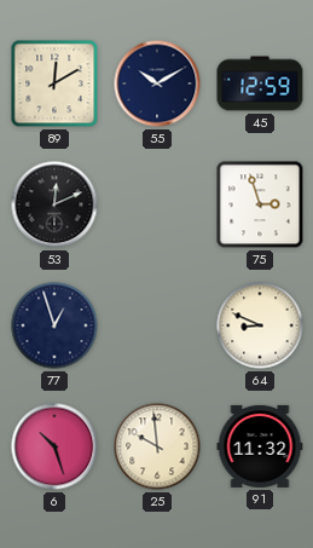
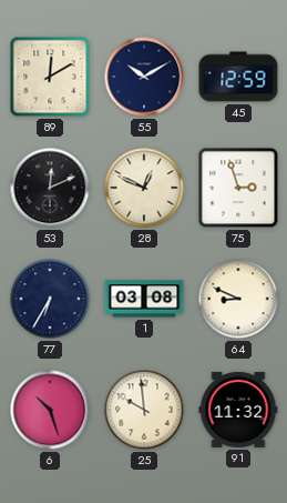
28: none -> 12:49 (144, 188)
77: 12:57 -> 6:35 (50, 299)
1: none -> 03:08 (144, 299)
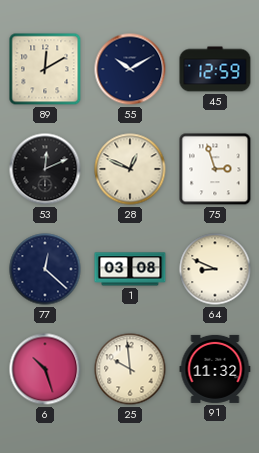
77: 6:35 -> 12:22 (45, 269)
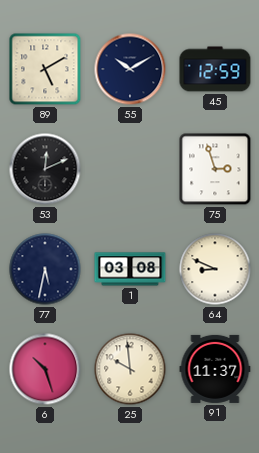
89: 12:10 -> 5:10 (45, 69)
28: 12:49 -> none (130, 169)
77: 12:22 -> 5:32 (45, 269)
91: 11:32 -> 11:37 (215, 369)
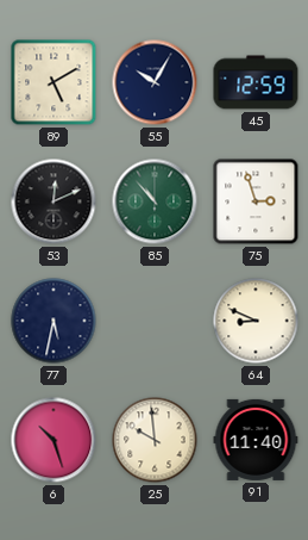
55: 10:10 -> 10:05 (155, 82)
85: none -> 10:53 (155, 201)
1: 03:08 -> none (130, 269)
91: 11:37 -> 11:40 (256, 440)
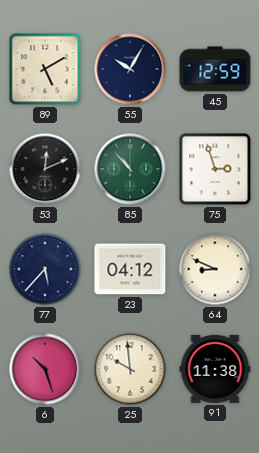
77: 5:32 -> 5:37 (45, 269)
23: none -> 04:12 (130, 269)
91: 11:40 -> 11:38 (215, 369)
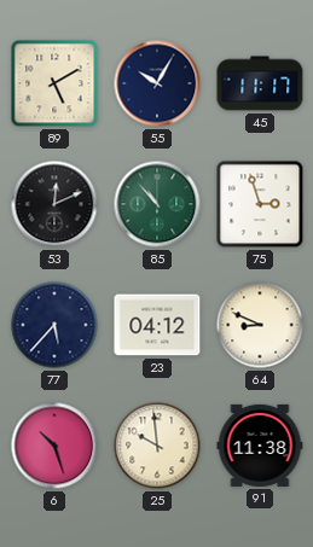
45: 12:59 -> 11:17 (260, 83)
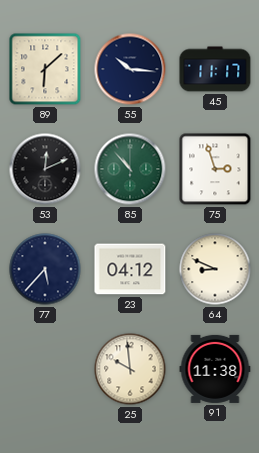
89: 5:10 -> 6:08 (45, 69)
55: 10:05 -> 10:16 (130, 69)
6: 10:27 -> none (54, 446)
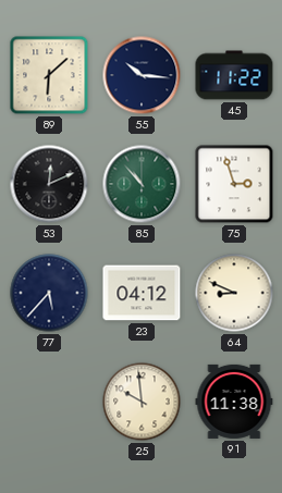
45: 11:17 -> 11:22 (234, 75)
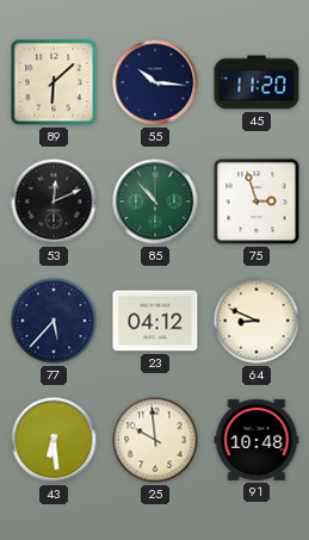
45: 11:22 -> 11:20 (257, 82)
43: none -> 6:29 (54, 440)
91: 11:38 -> 10:48 (257, 440)
